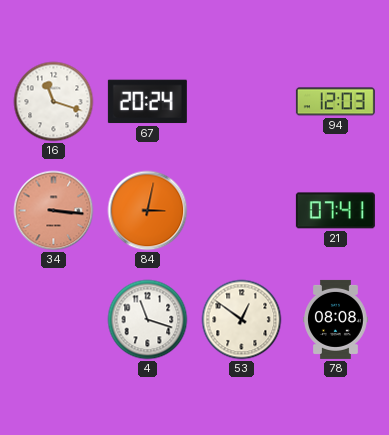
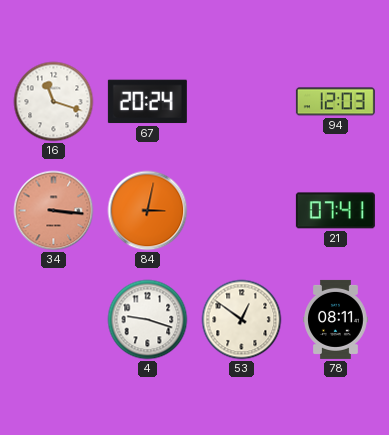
4: 11:18 -> 9:18 (148, 320)
78: 08:08 -> 08:11 (336, 319)
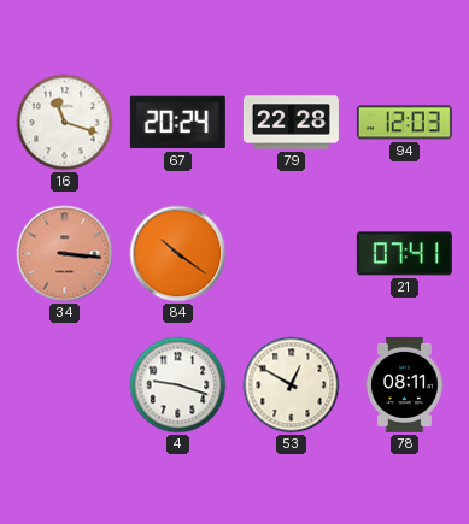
79: none -> 22:28 (291, 123)
84: 3:02 -> 10:21 (178, 254)
53: 12:51 -> 12:50 (292, 385)
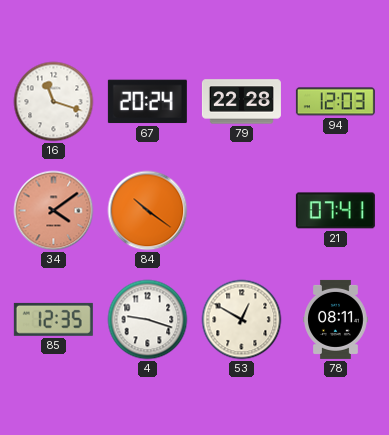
34: 3:16 -> 4:09 (54, 211)
85: none -> 12:35 (53, 319)
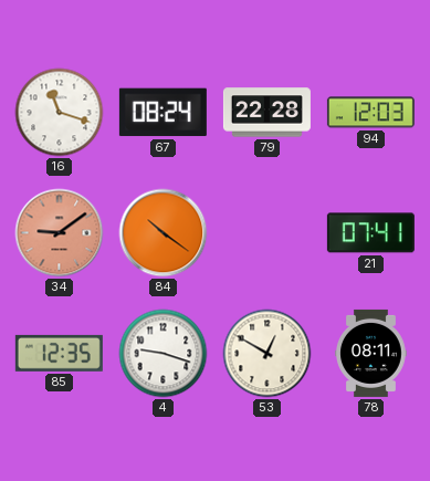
67: 20:24 -> 08:24 (162, 113)
34: 4:09 -> 9:09 (60, 233)
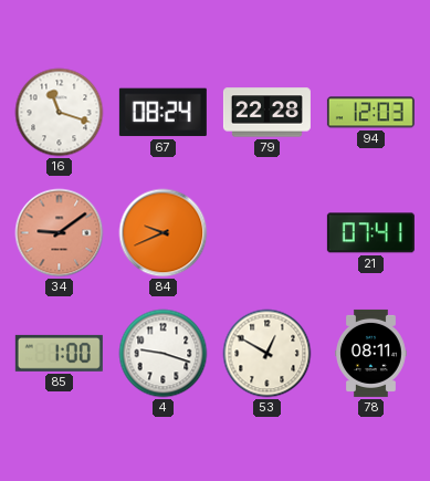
84: 10:21 -> 9:41 (164, 233)
85: 12:35 -> 1:00 (59, 353)
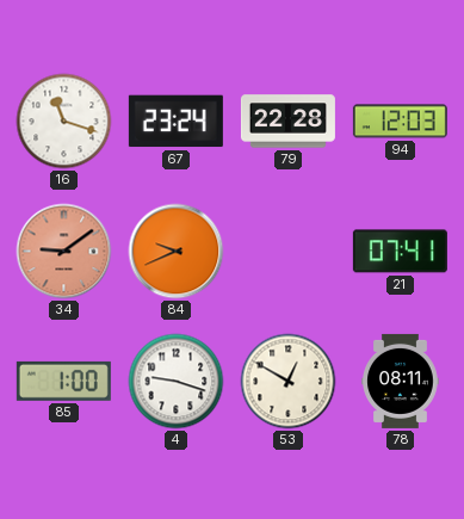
67: 08:24 -> 23:24 (175, 122)
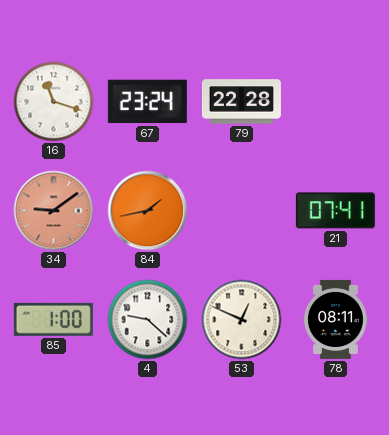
94: 12:03 -> none (400, 122)
84: 9:41 -> 1:43 (148, 211)
4: 9:18 -> 9:22 (148, 320)
53: 12:50 -> 12:49 (242, 320)
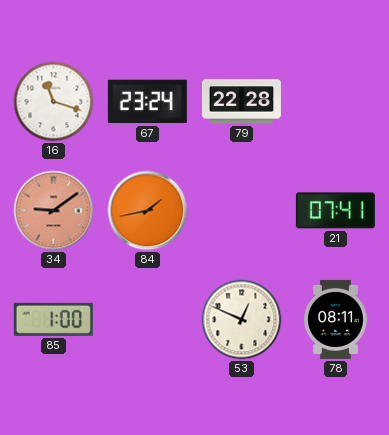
4: 9:22 -> none (148, 320)
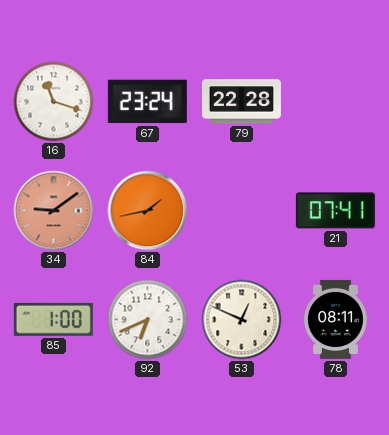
92: none -> 6:41 (148, 320)
